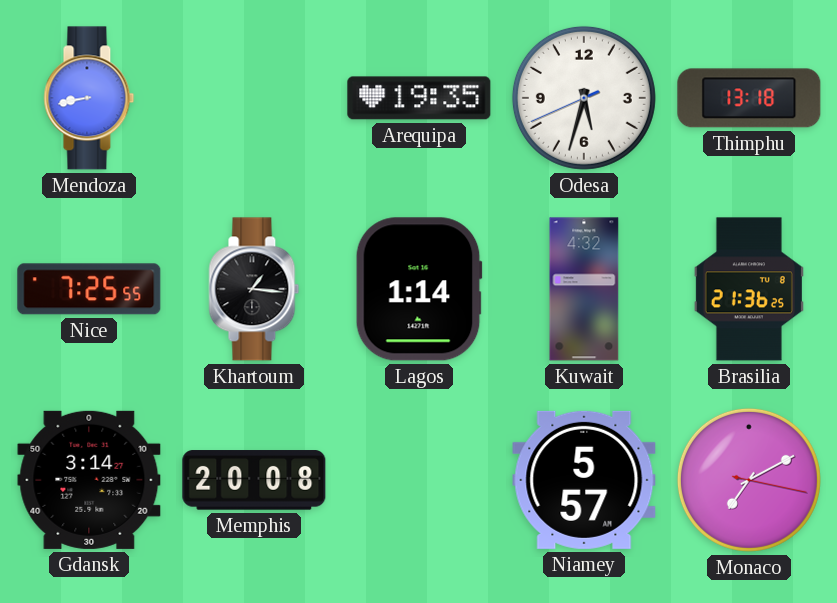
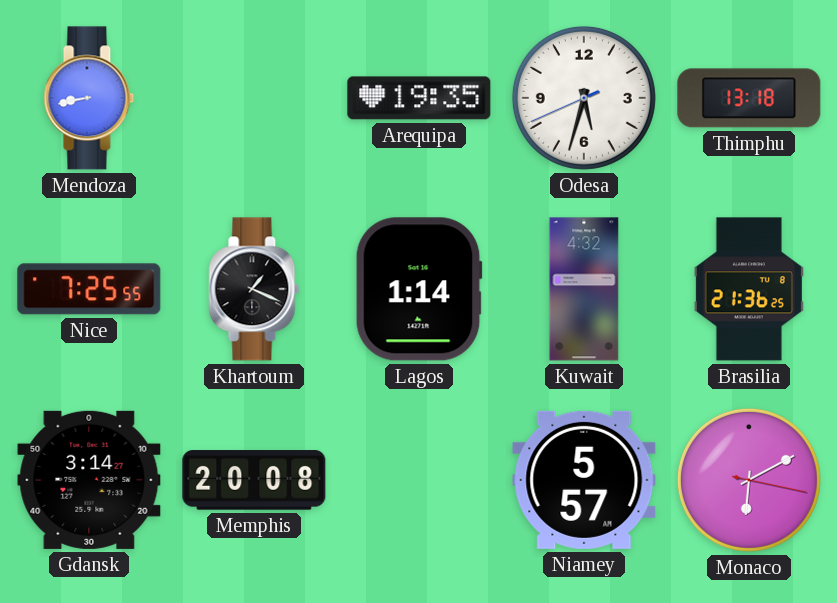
Khartoum: 1:16 -> 1:19 (254, 289)
Monaco: 7:10 -> 6:10 (749, 480)
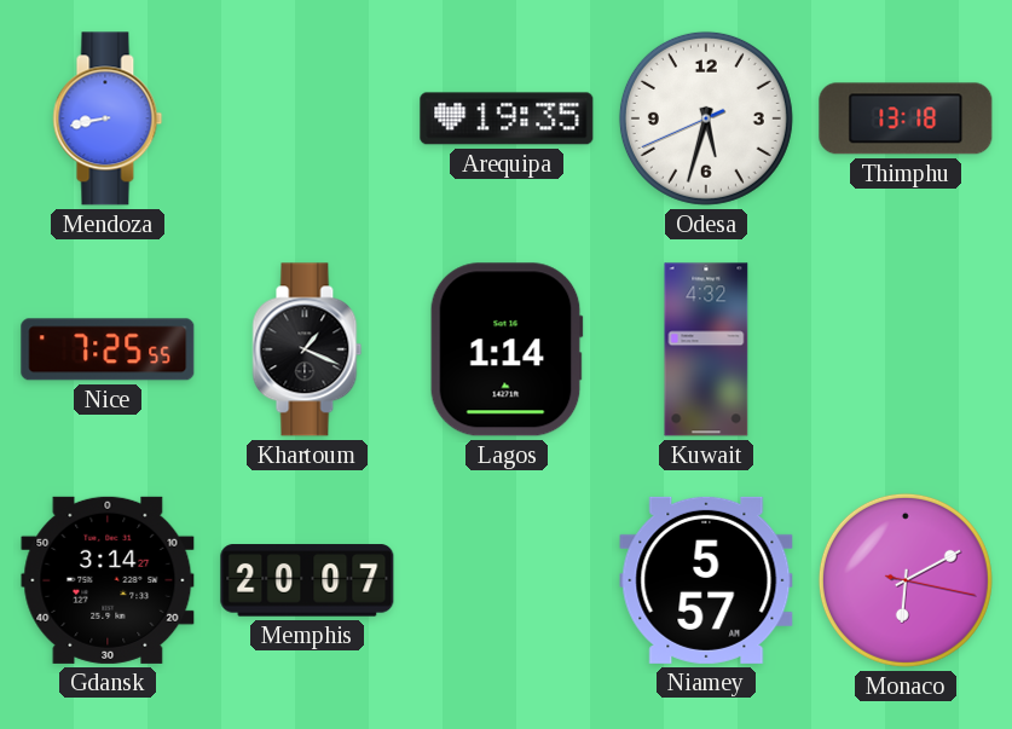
Brasilia: 21:36 -> none (749, 289)
Memphis: 20:08 -> 20:07 (307, 580)
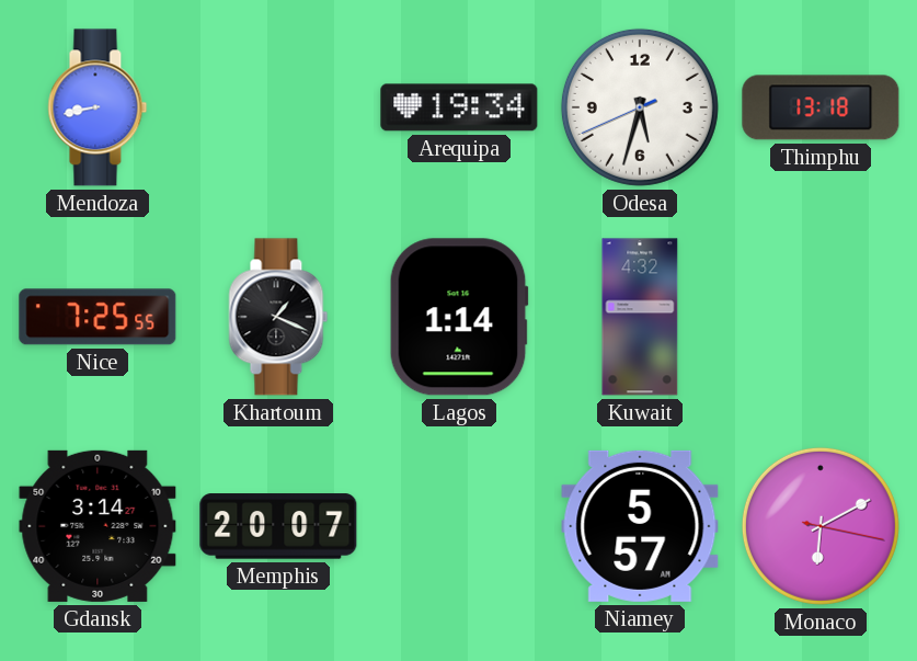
Arequipa: 19:35 -> 19:34 (459, 107)
